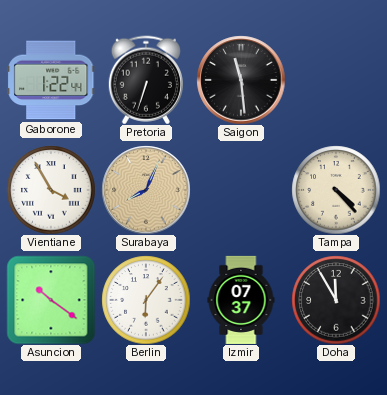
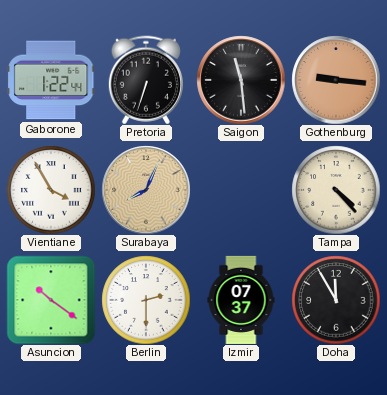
Gothenburg: none -> 9:16 (336, 80)
Berlin: 6:06 -> 2:30 (146, 300)
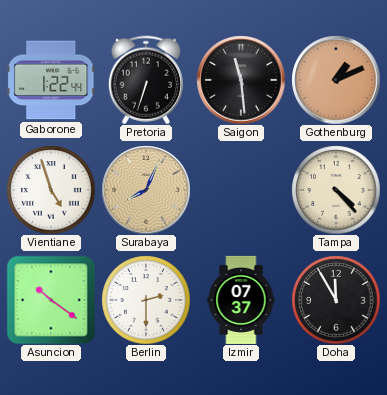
Gothenburg: 9:16 -> 1:11 (336, 80)
Vientiane: 3:55 -> 4:57 (51, 190)
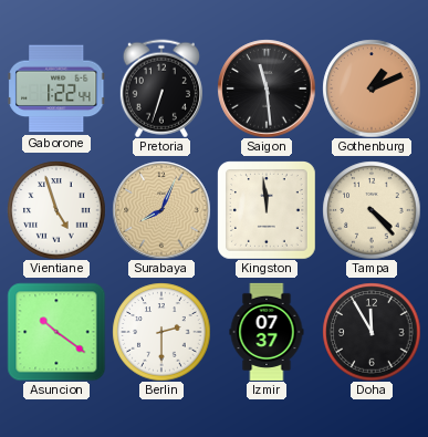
Kingston: none -> 11:59 (267, 210)
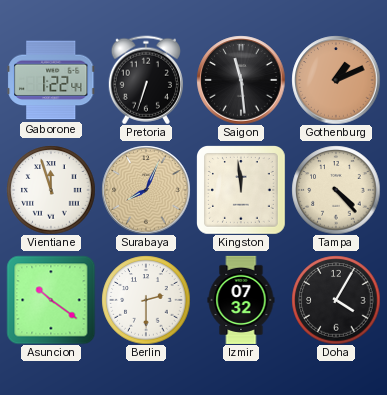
Vientiane: 4:57 -> 11:57 (51, 190)
Izmir: 07:37 -> 07:32 (241, 300)
Doha: 11:55 -> 4:05 (336, 300)
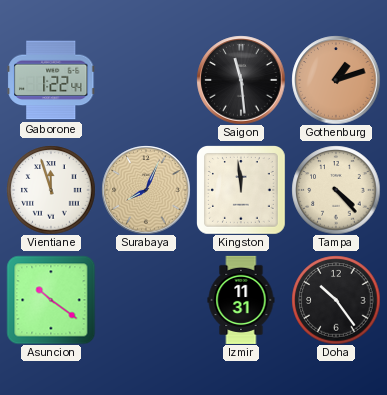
Pretoria: 6:33 -> none (146, 80)
Gothenburg: 1:11 -> 1:12 (336, 80)
Berlin: 2:30 -> none (146, 300)
Izmir: 07:32 -> 11:31 (241, 300)
Doha: 4:05 -> 10:24 (336, 300)
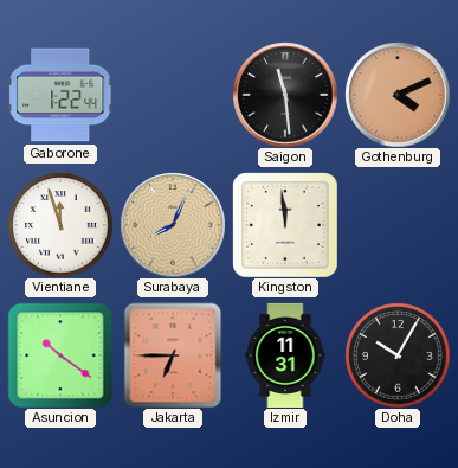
Gothenburg: 1:12 -> 4:11 (398, 95)
Tampa: 4:23 -> none (336, 190)
Jakarta: none -> 6:45 (173, 355)
Doha: 10:24 -> 10:05 (398, 355)
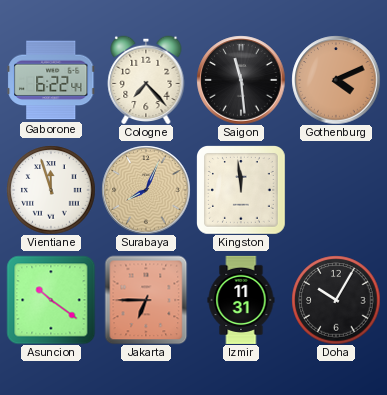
Gaborone: 1:22 -> 6:22 (51, 80)
Cologne: none -> 7:23 (146, 80)
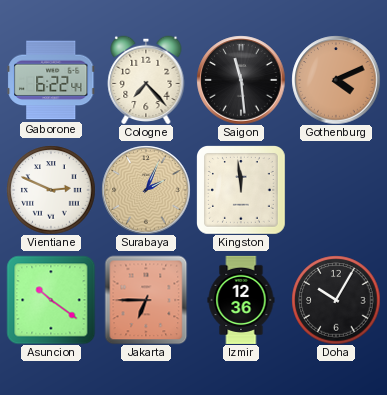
Vientiane: 11:57 -> 2:49 (51, 190)
Surabaya: 8:04 -> 2:04 (146, 190)
Izmir: 11:31 -> 12:36 (241, 300)
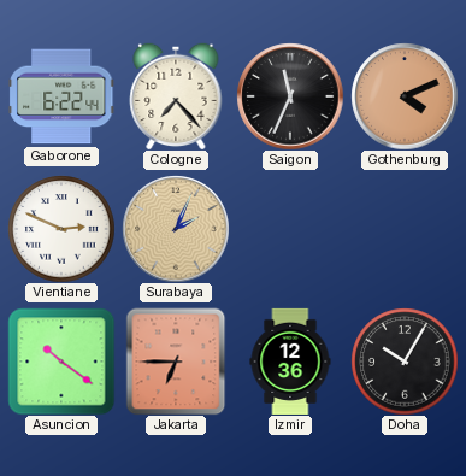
Saigon: 11:29 -> 11:34 (290, 96)
Kingston: 11:59 -> none (241, 190)
